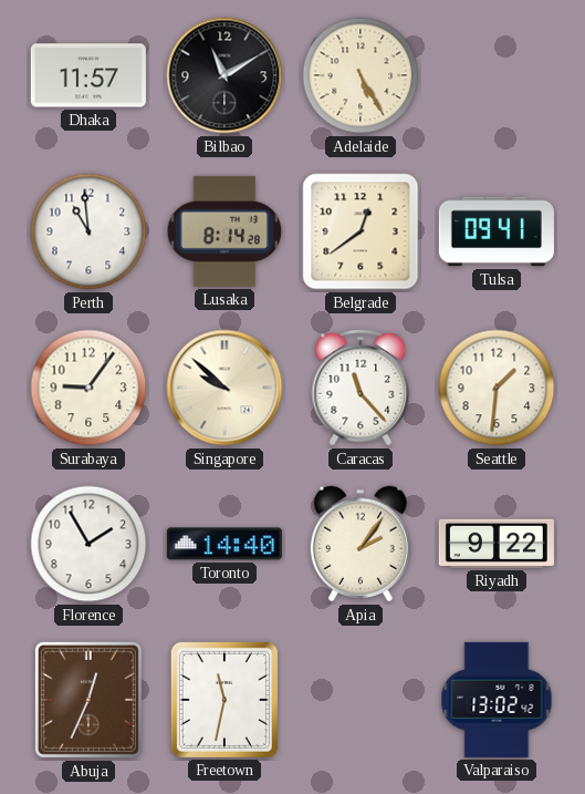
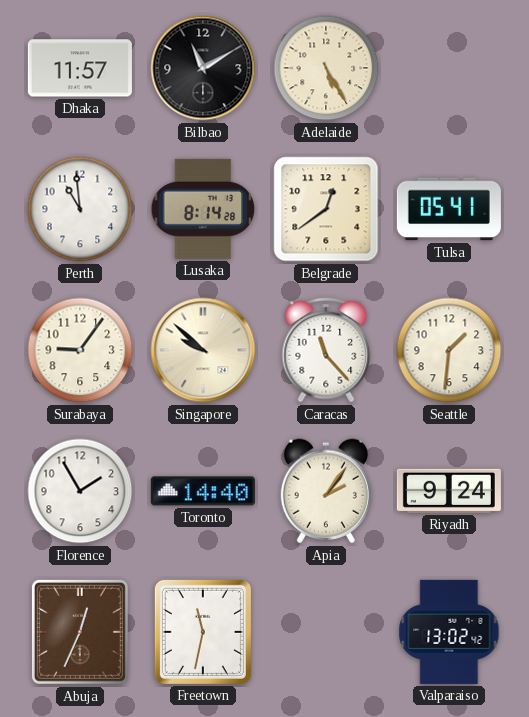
Tulsa: 09:41 -> 05:41 (449, 209)
Riyadh: 9:22 -> 9:24 (449, 491)
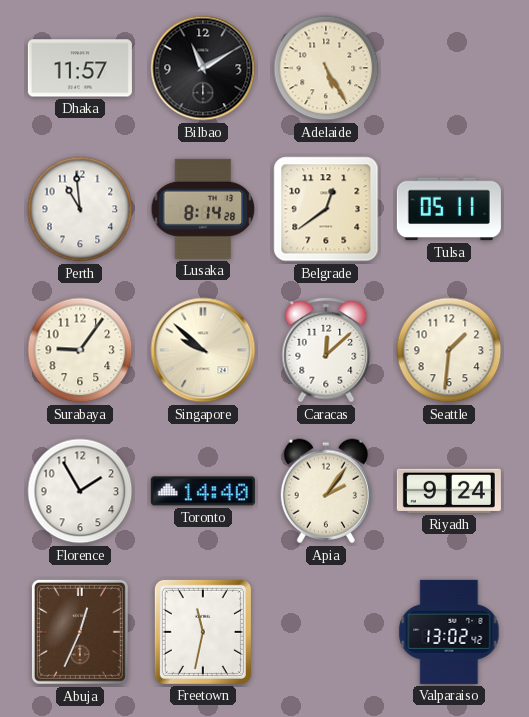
Tulsa: 05:41 -> 05:11 (449, 209)
Caracas: 11:23 -> 12:08 (326, 350)
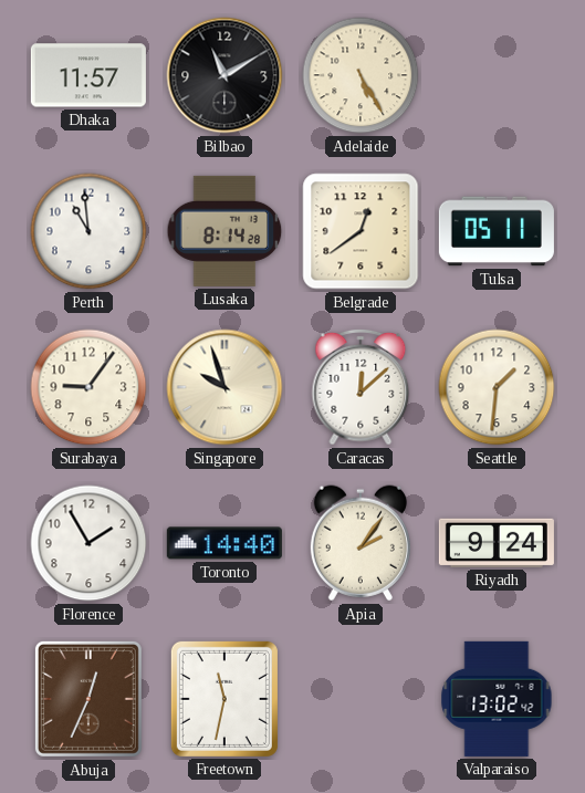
Singapore: 9:52 -> 9:57 (224, 387)
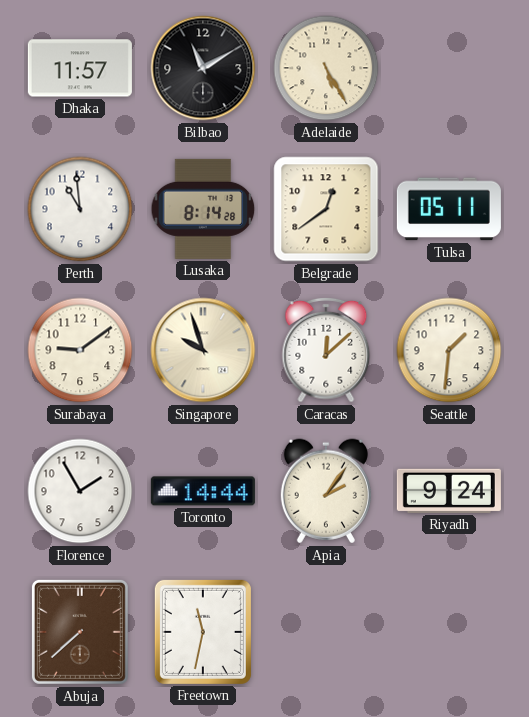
Surabaya: 9:06 -> 9:09 (80, 350)
Toronto: 14:40 -> 14:44 (203, 491)
Abuja: 12:34 -> 7:38 (80, 632)
Valparaiso: 13:02 -> none (497, 699)
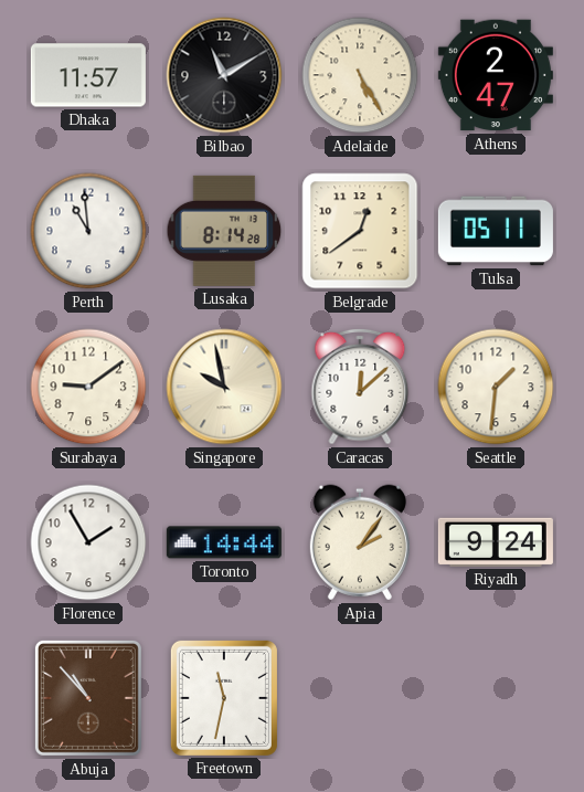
Athens: none -> 2:47 (496, 75)
Singapore: 9:57 -> 9:58 (224, 387)
Abuja: 7:38 -> 10:53 (88, 698)
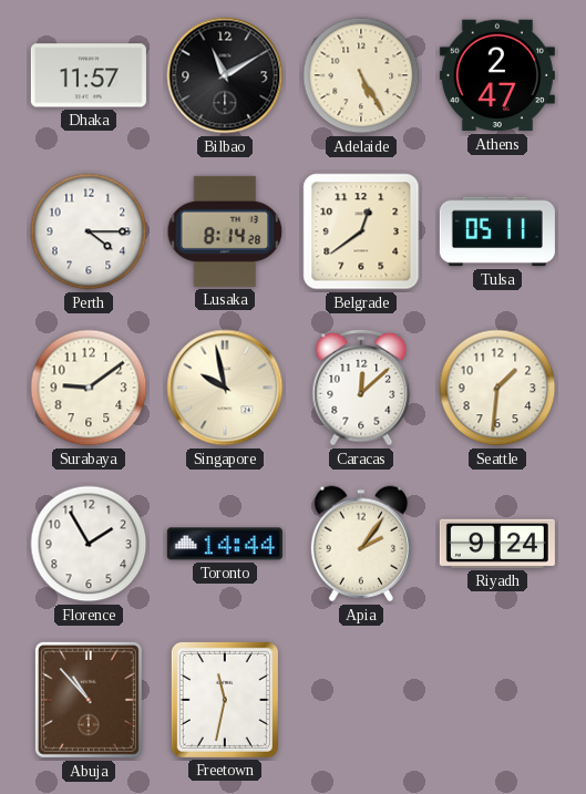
Perth: 10:59 -> 4:15 (89, 231)
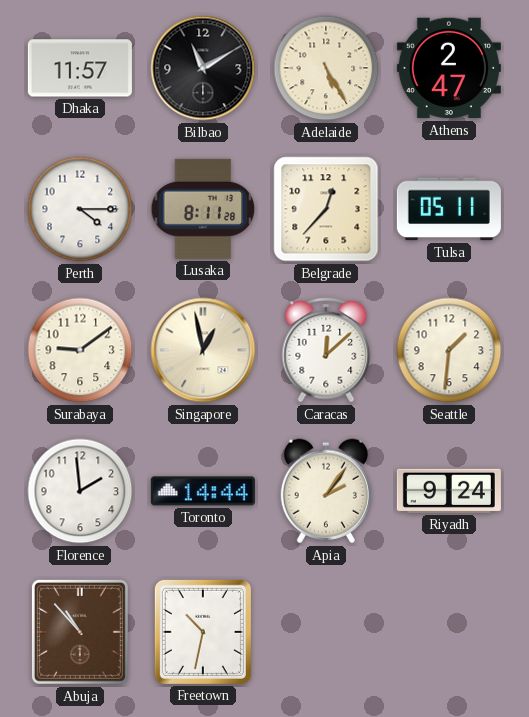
Lusaka: 8:14 -> 8:11 (203, 209)
Belgrade: 12:39 -> 12:37 (326, 209)
Singapore: 9:58 -> 12:58 (203, 350)
Florence: 1:55 -> 1:59 (80, 491)
Freetown: 11:32 -> 10:32 (203, 632)
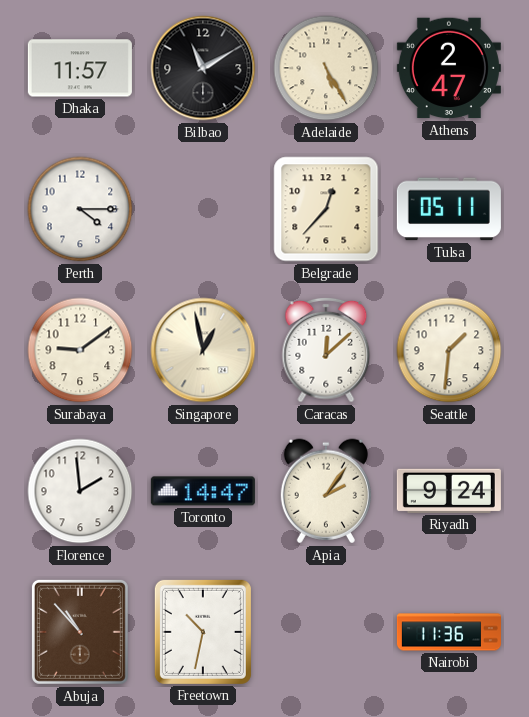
Lusaka: 8:11 -> none (203, 209)
Toronto: 14:44 -> 14:47 (203, 491)
Nairobi: none -> 11:36 (449, 632)
